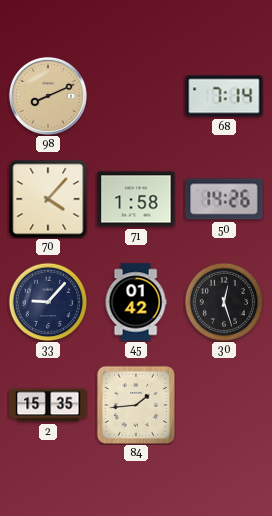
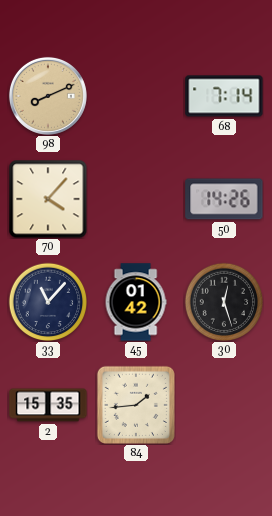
71: 1:58 -> none (136, 199)
33: 9:07 -> 11:07 (48, 302)
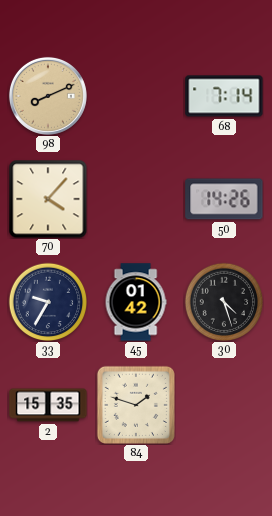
33: 11:07 -> 9:35 (48, 302)
30: 12:27 -> 4:27 (224, 302)
84: 1:44 -> 1:48 (136, 405)
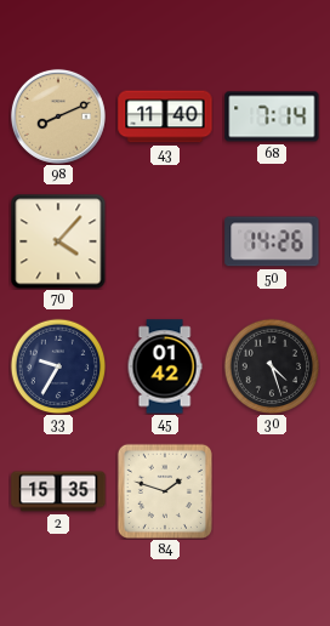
43: none -> 11:40 (165, 116)
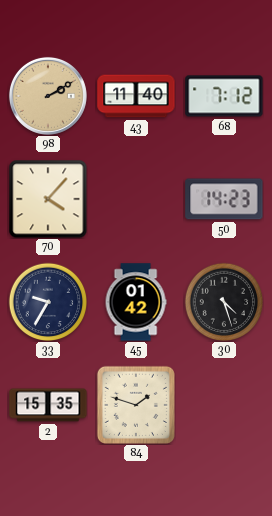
98: 8:11 -> 2:10 (48, 96)
68: 7:14 -> 7:12 (224, 96)
50: 14:26 -> 14:23 (224, 199)
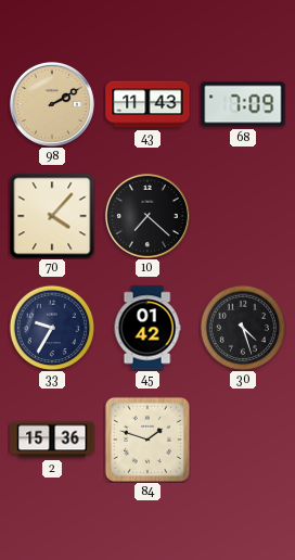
43: 11:40 -> 11:43 (147, 104)
68: 7:12 -> 7:09 (243, 104)
10: none -> 7:22 (147, 216)
50: 14:23 -> none (224, 199)
2: 15:35 -> 15:36 (52, 440)
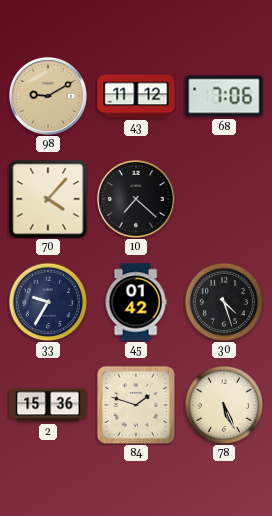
98: 2:10 -> 9:10 (48, 96)
43: 11:43 -> 11:12 (136, 96)
68: 7:09 -> 7:06 (224, 96)
78: none -> 5:26 (224, 405)
